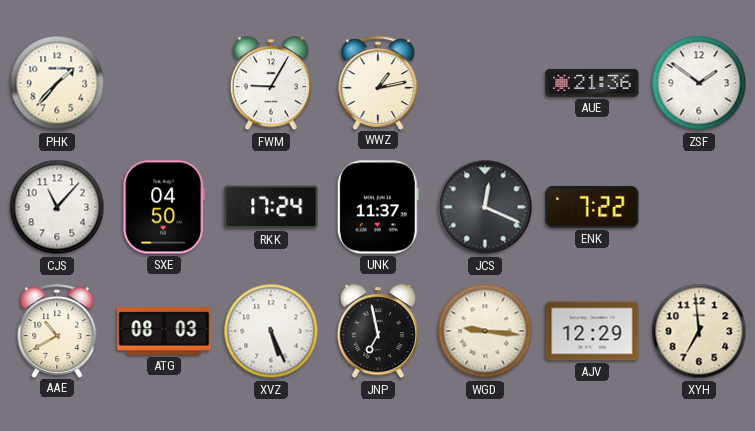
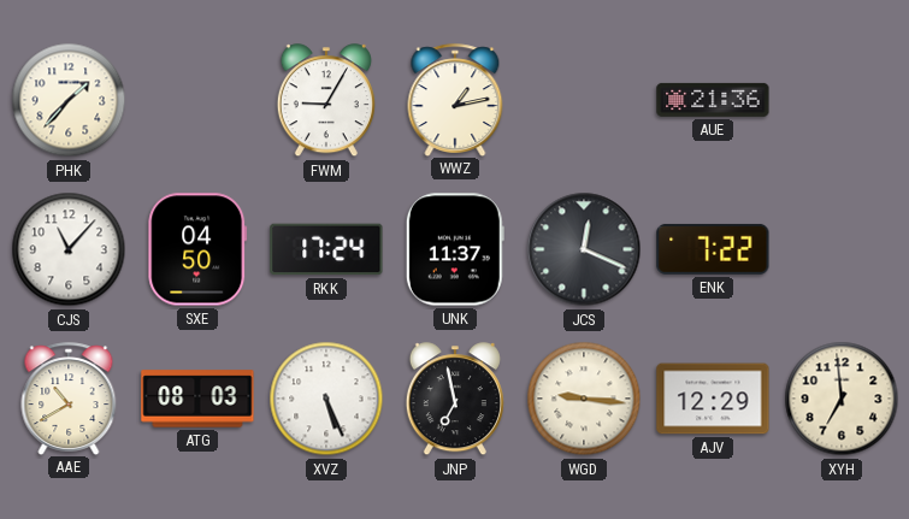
ZSF: 1:51 -> none (699, 83)
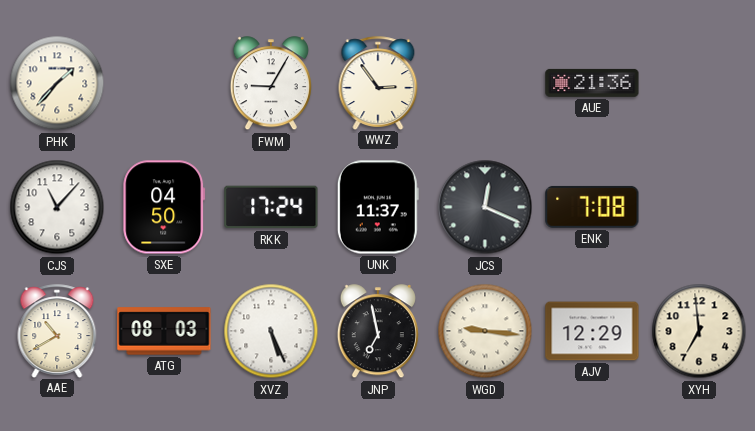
WWZ: 1:13 -> 2:54 (378, 83)
ENK: 7:22 -> 7:08 (592, 207)
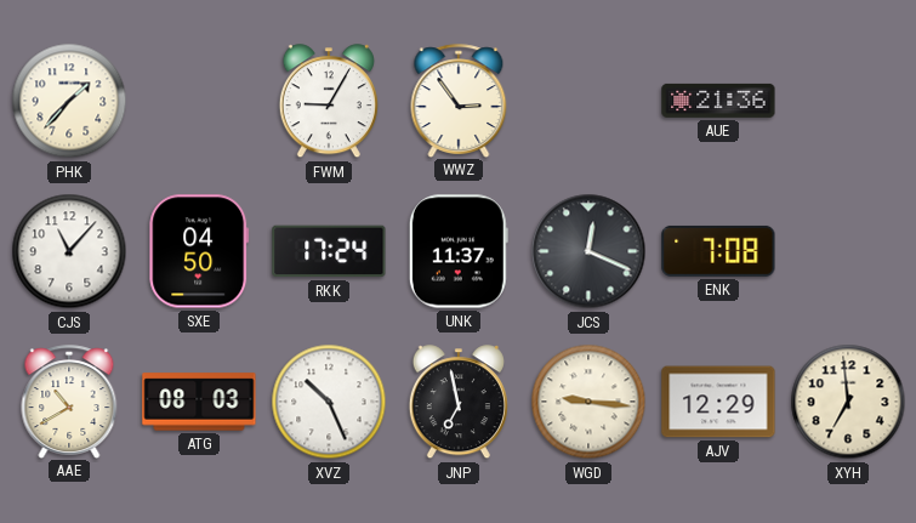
XVZ: 5:26 -> 10:26 (329, 402)
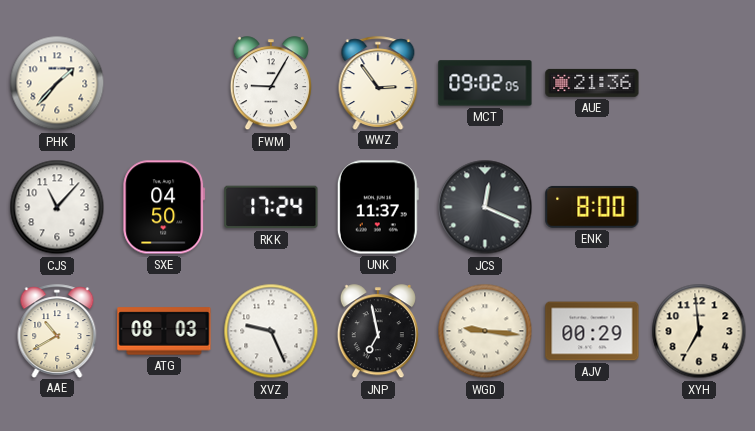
MCT: none -> 09:02 (485, 83)
ENK: 7:08 -> 8:00 (592, 207)
XVZ: 10:26 -> 9:26 (271, 331)
AJV: 12:29 -> 00:29 (592, 331)
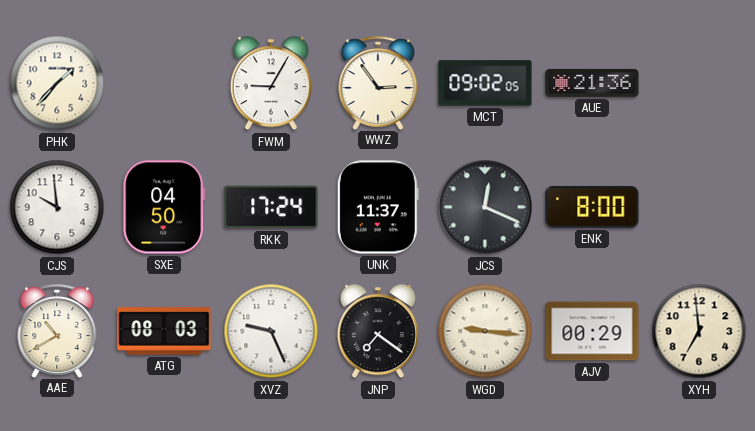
CJS: 11:07 -> 9:59 (57, 207)
JNP: 6:58 -> 7:21 (378, 332)
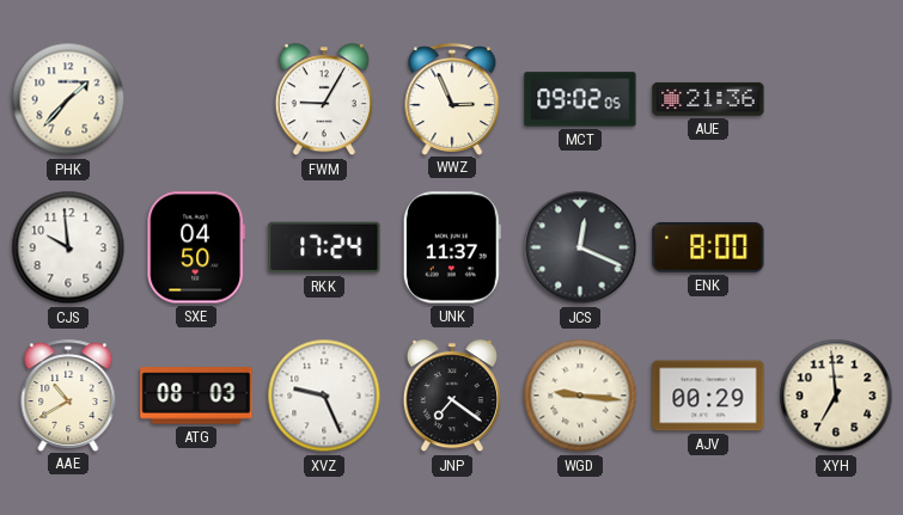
WWZ: 2:54 -> 2:56 (452, 99)
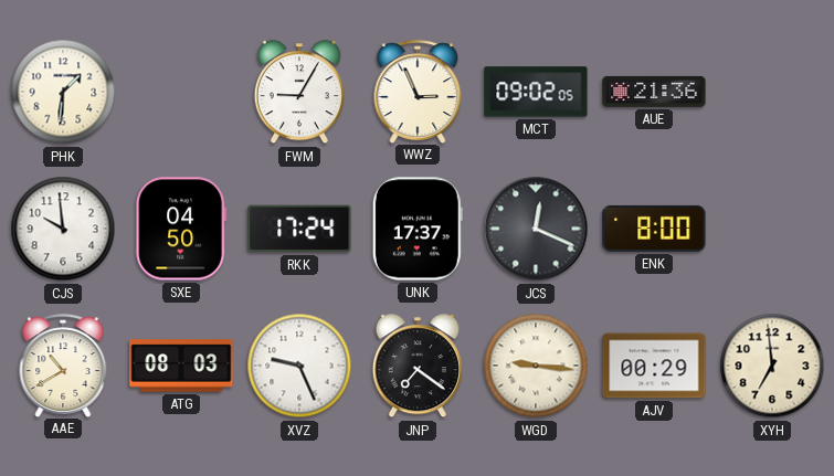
PHK: 1:37 -> 1:31 (63, 92)
UNK: 11:37 -> 17:37 (418, 229)
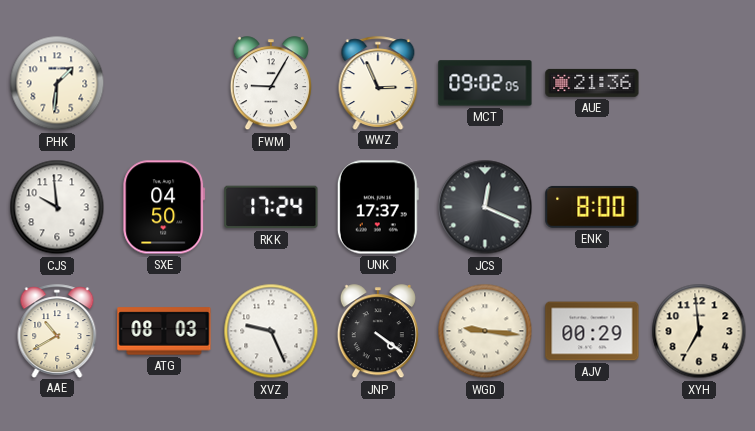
JNP: 7:21 -> 4:21 (378, 332)
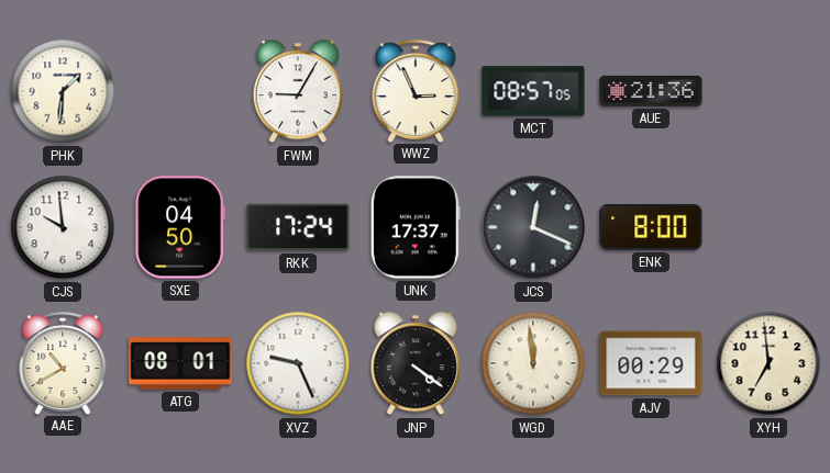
MCT: 09:02 -> 08:57 (533, 91)
ATG: 08:03 -> 08:01 (180, 363)
WGD: 9:16 -> 11:59 (533, 363)
